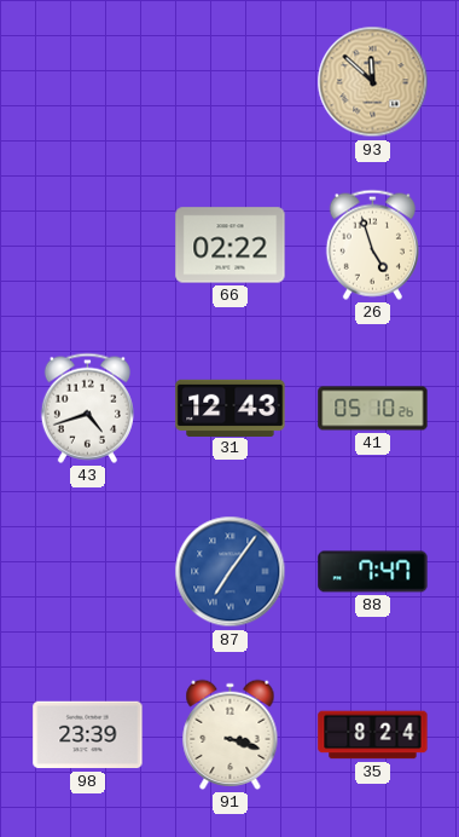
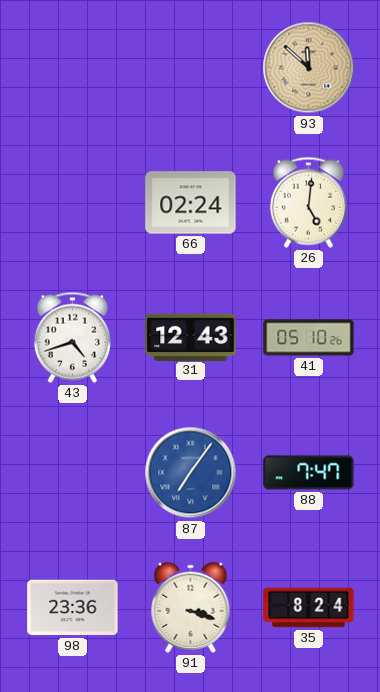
66: 02:22 -> 02:24 (191, 203)
26: 4:57 -> 5:01 (308, 202)
98: 23:39 -> 23:36 (73, 608)
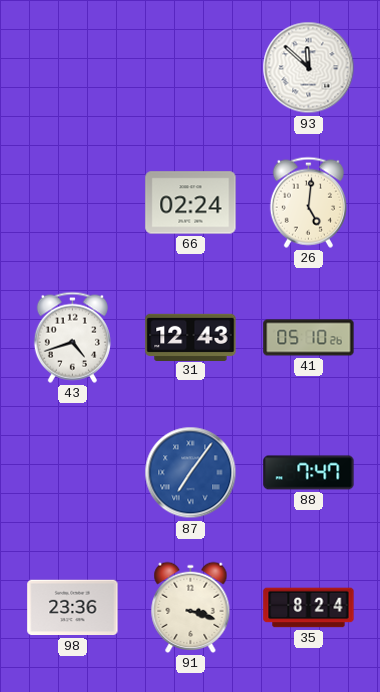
93 dial: champagne -> white (309, 68)
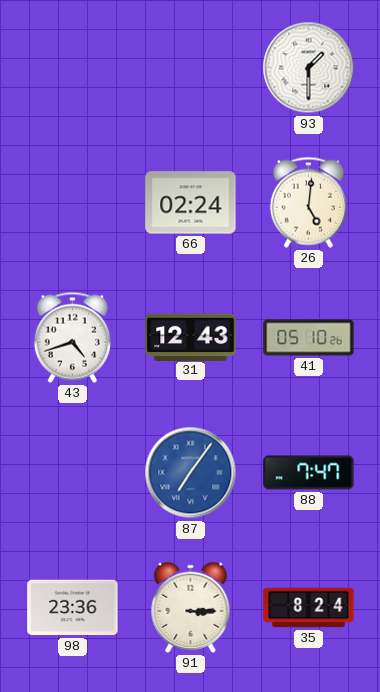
93: 11:52 -> 1:30 (309, 68)
91: 3:18 -> 3:15 (191, 607)
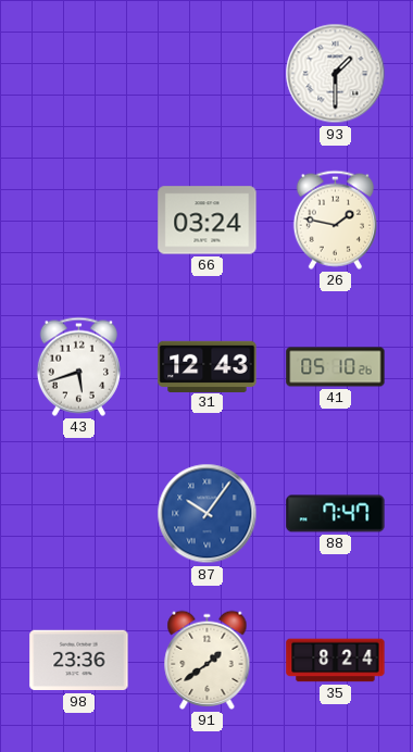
66: 02:24 -> 03:24 (208, 221)
26: 5:01 -> 1:47 (335, 220)
43: 4:42 -> 5:42 (78, 366)
87: 7:06 -> 10:06 (208, 514)
91: 3:15 -> 1:39 (208, 660)
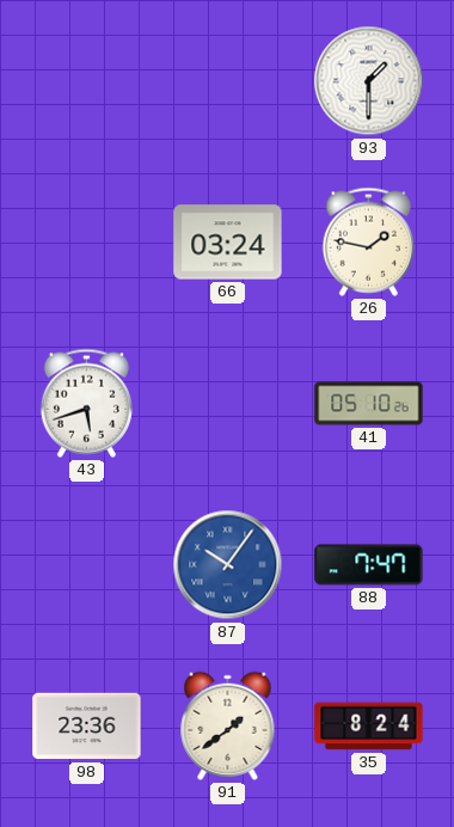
31: 12:43 -> none (208, 366)
